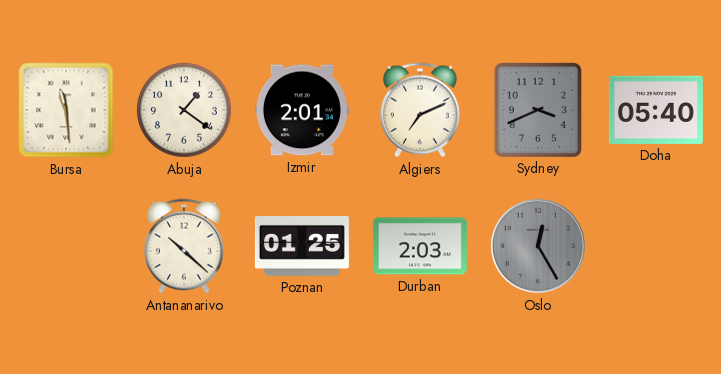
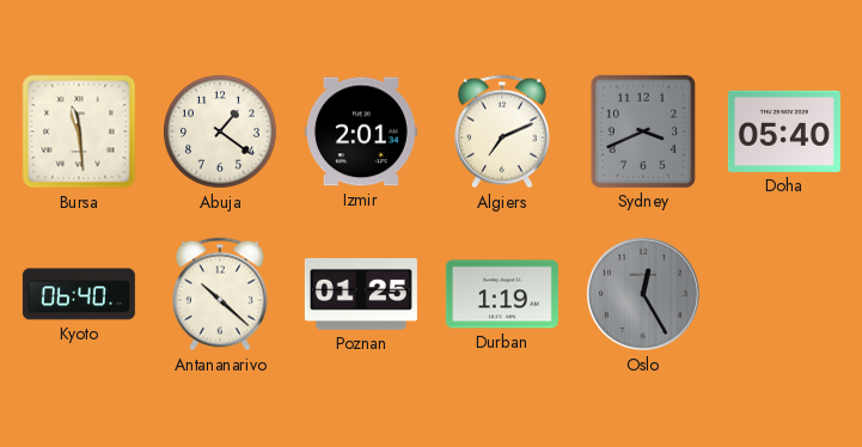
Kyoto: none -> 06:40 (79, 294)
Durban: 2:03 -> 1:19 (502, 294)
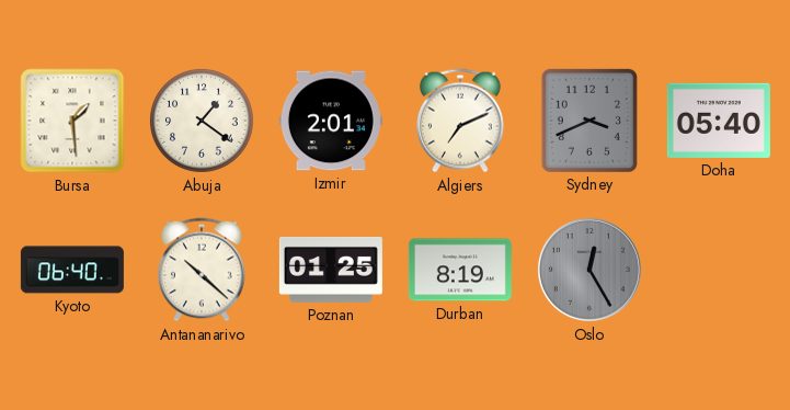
Bursa: 11:29 -> 1:29 (72, 121)
Durban: 1:19 -> 8:19 (460, 270)
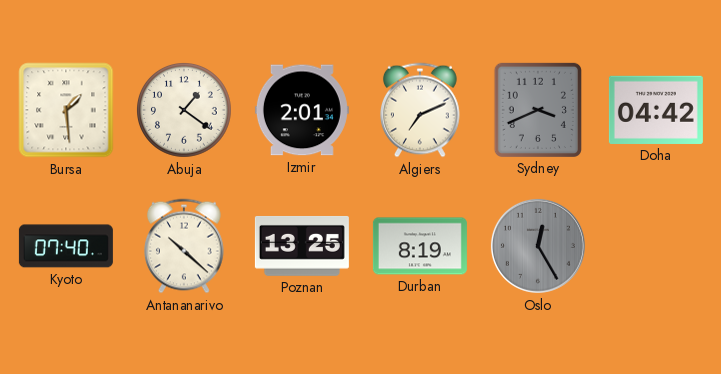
Doha: 05:40 -> 04:42 (656, 110)
Kyoto: 06:40 -> 07:40 (66, 246)
Poznan: 01:25 -> 13:25 (302, 246)
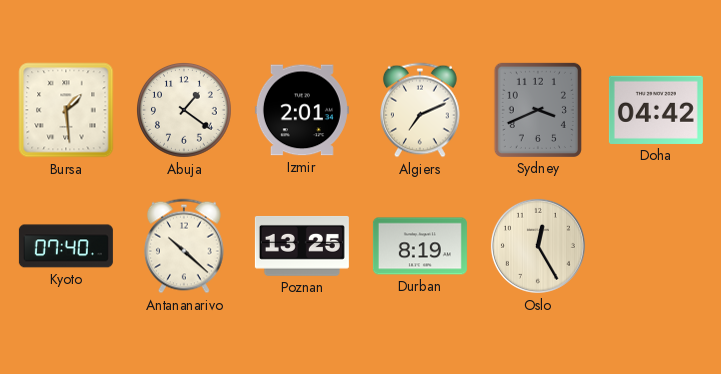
Oslo dial: grey -> cream (538, 246)
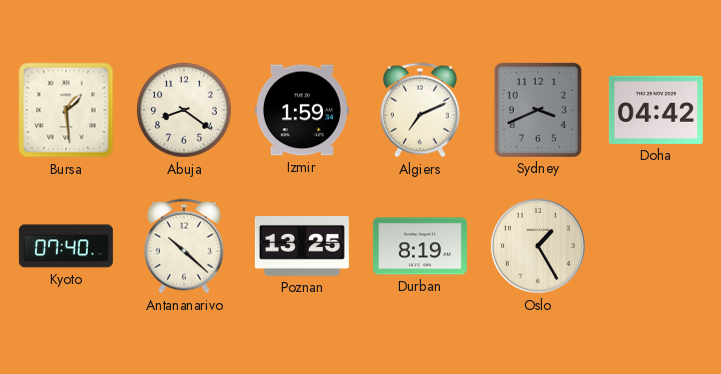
Abuja: 1:21 -> 8:21 (185, 111)
Izmir: 2:01 -> 1:59 (302, 110)
Oslo: 12:25 -> 1:25 (538, 246)
